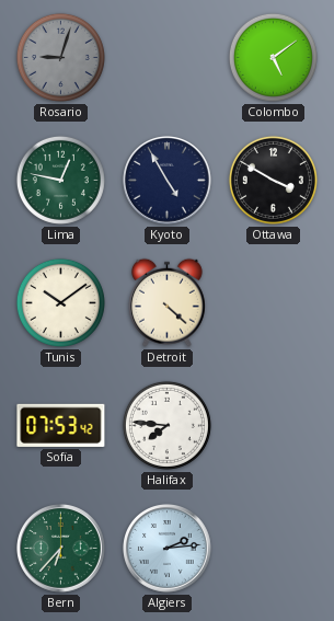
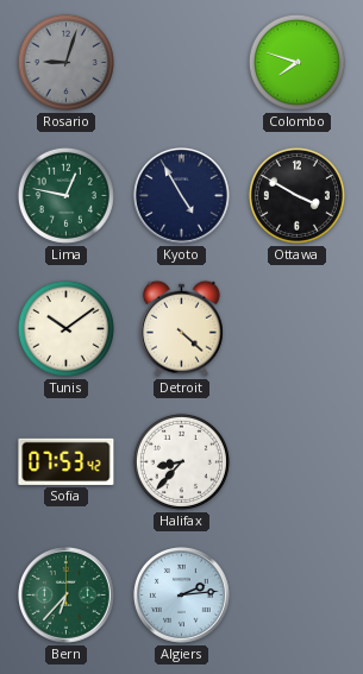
Colombo: 5:09 -> 7:48 (296, 62)
Halifax: 7:46 -> 8:37 (181, 461)
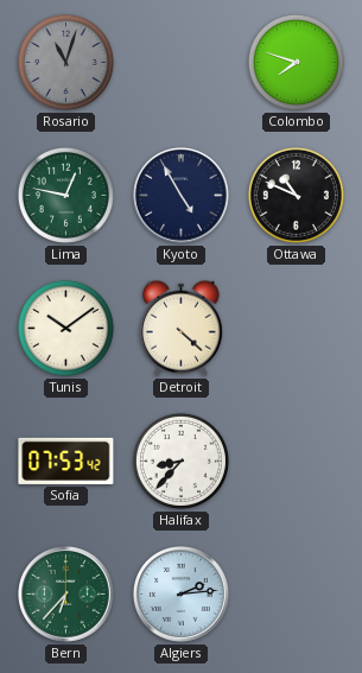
Rosario: 9:03 -> 11:03 (65, 62)
Ottawa: 3:50 -> 10:49 (296, 195)
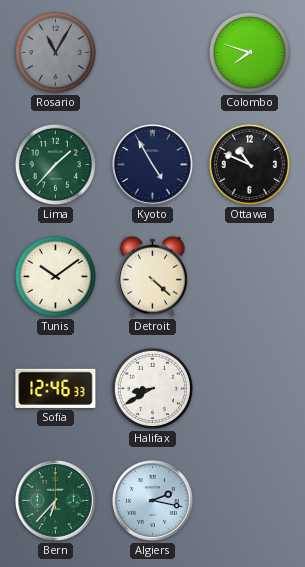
Rosario: 11:03 -> 11:05 (55, 52)
Lima: 12:47 -> 1:37 (55, 164)
Sofia: 07:53 -> 12:46 (56, 388)
Halifax: 8:37 -> 8:40 (152, 388)
Algiers: 2:14 -> 2:17 (153, 501)
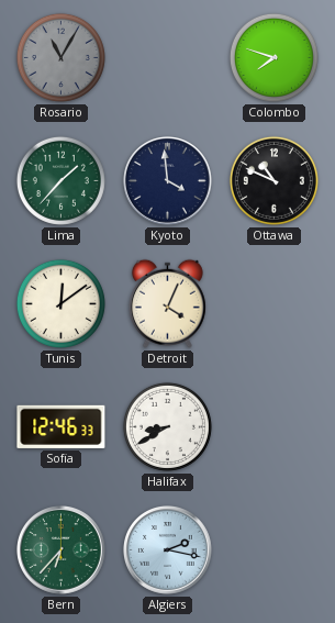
Kyoto: 4:55 -> 3:59 (168, 181)
Tunis: 10:09 -> 12:09 (60, 303)
Detroit: 4:22 -> 4:04 (167, 303)
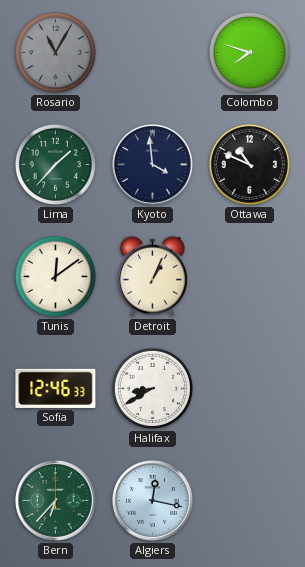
Detroit: 4:04 -> 1:04 (152, 276)
Algiers: 2:17 -> 12:17 (153, 501)
